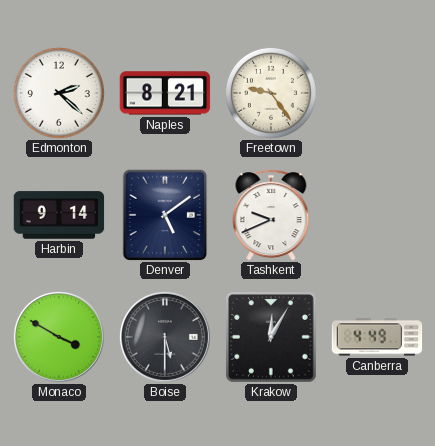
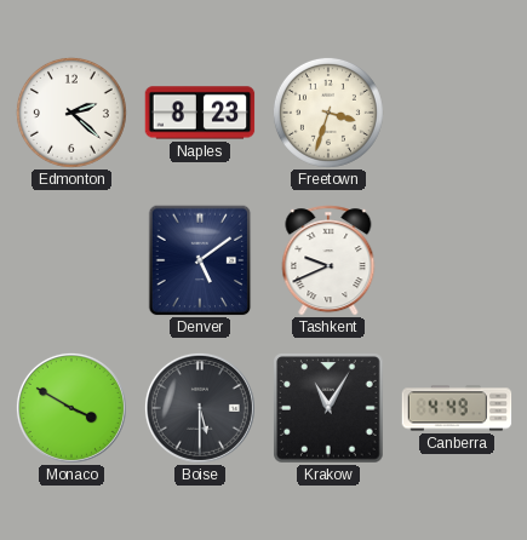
Naples: 8:21 -> 8:23 (200, 113)
Freetown: 9:24 -> 3:33 (328, 113)
Harbin: 9:14 -> none (59, 215)
Krakow: 12:05 -> 11:05 (328, 408)
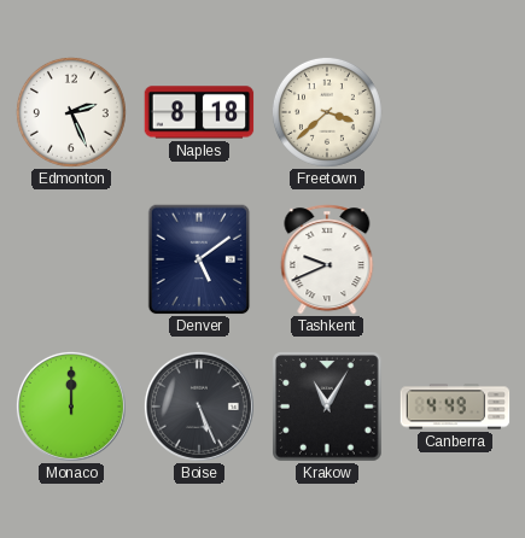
Edmonton: 2:22 -> 2:26 (71, 112)
Naples: 8:23 -> 8:18 (199, 112)
Freetown: 3:33 -> 3:38 (327, 112)
Monaco: 3:50 -> 12:00 (71, 407)
Boise: 5:30 -> 5:26 (199, 407)
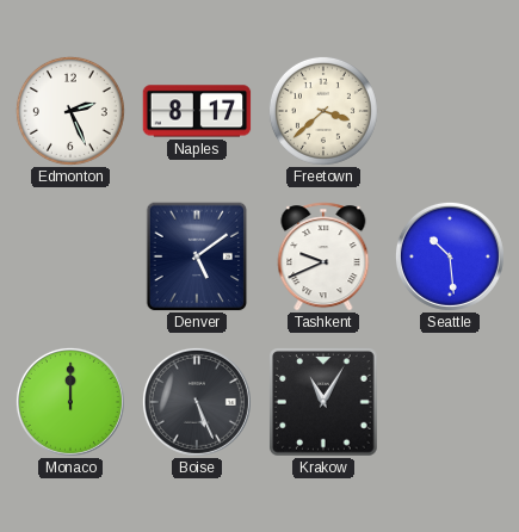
Naples: 8:18 -> 8:17 (197, 111)
Seattle: none -> 10:29 (450, 256)
Canberra: 4:49 -> none (455, 407)
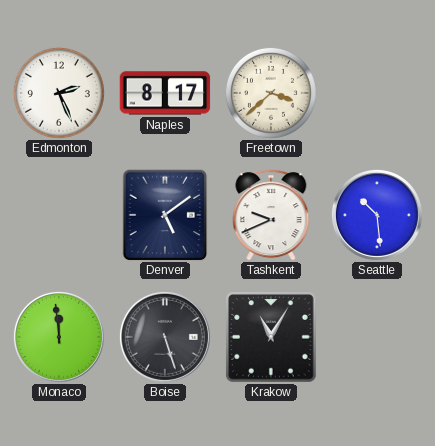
Monaco: 12:00 -> 11:59 (59, 337)
Boise: 5:26 -> 5:27 (165, 337)
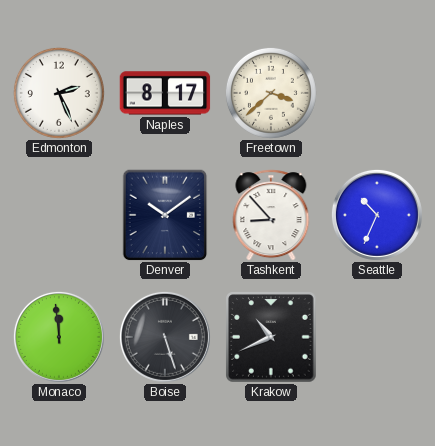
Denver: 5:09 -> 10:09 (165, 215)
Tashkent: 9:41 -> 8:53 (271, 215)
Seattle: 10:29 -> 10:34 (377, 215)
Krakow: 11:05 -> 10:41 (271, 337)
